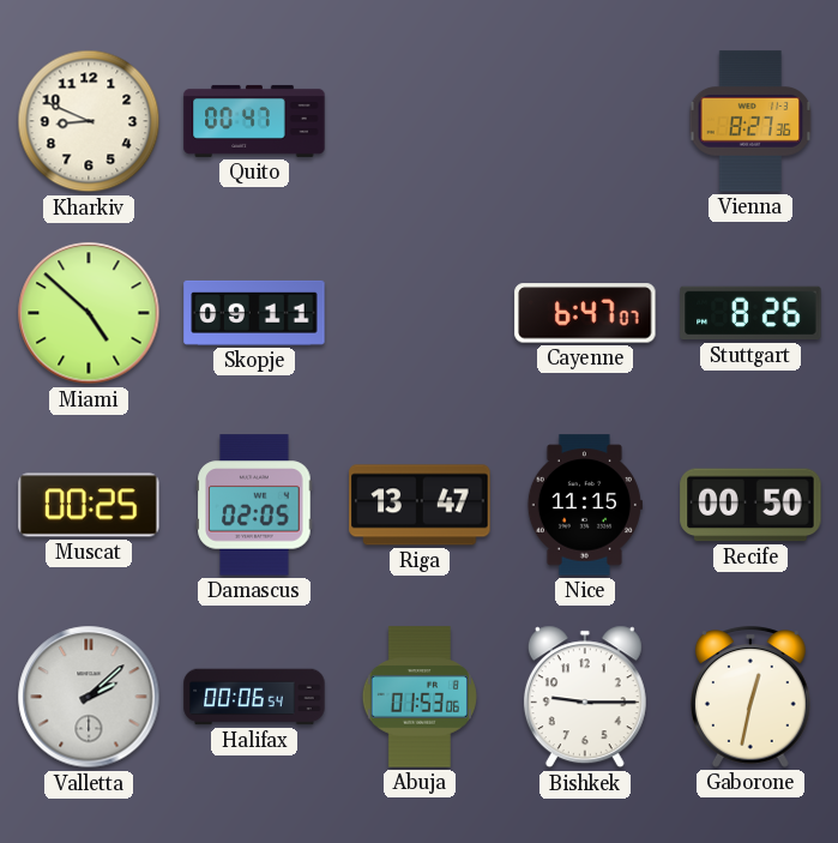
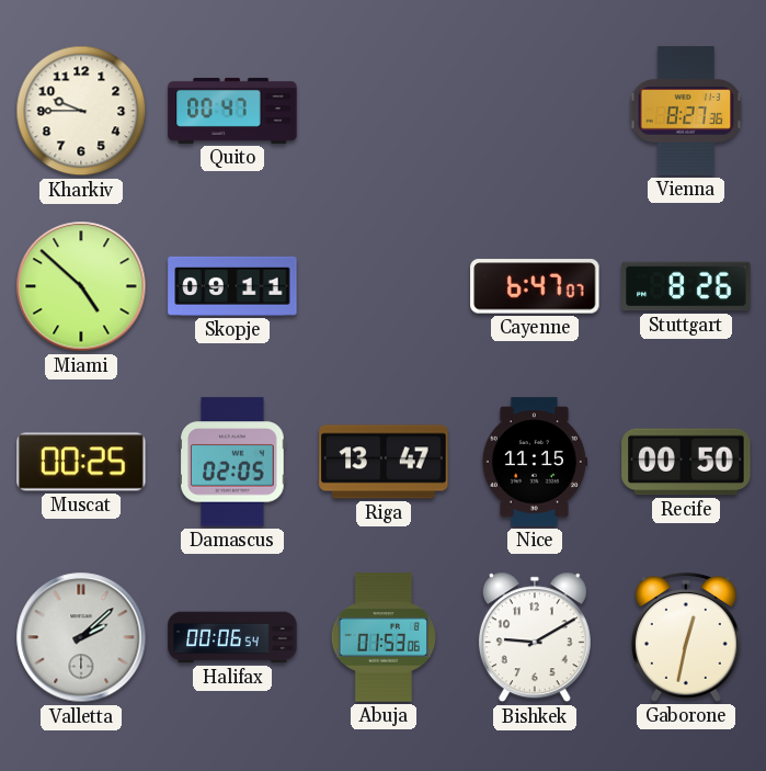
Kharkiv: 8:49 -> 9:45 (81, 111)
Bishkek: 9:15 -> 9:10 (535, 637)
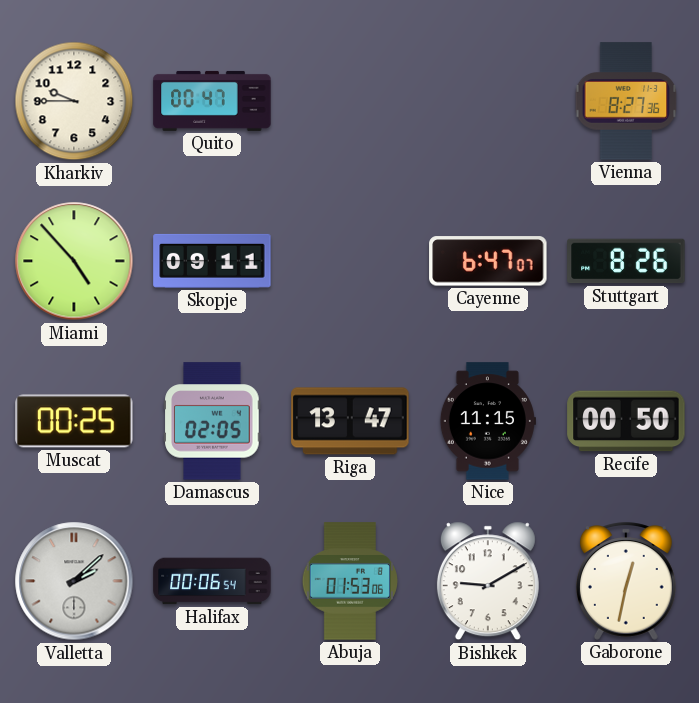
Miami: 4:52 -> 4:53 (74, 261)
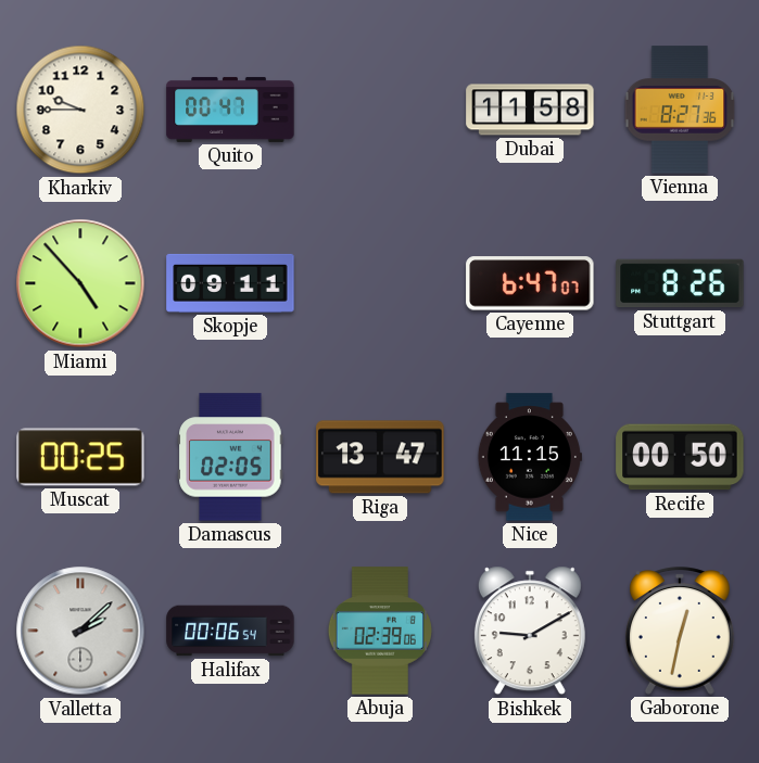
Dubai: none -> 11:58 (530, 110)
Abuja: 01:53 -> 02:39 (380, 631)
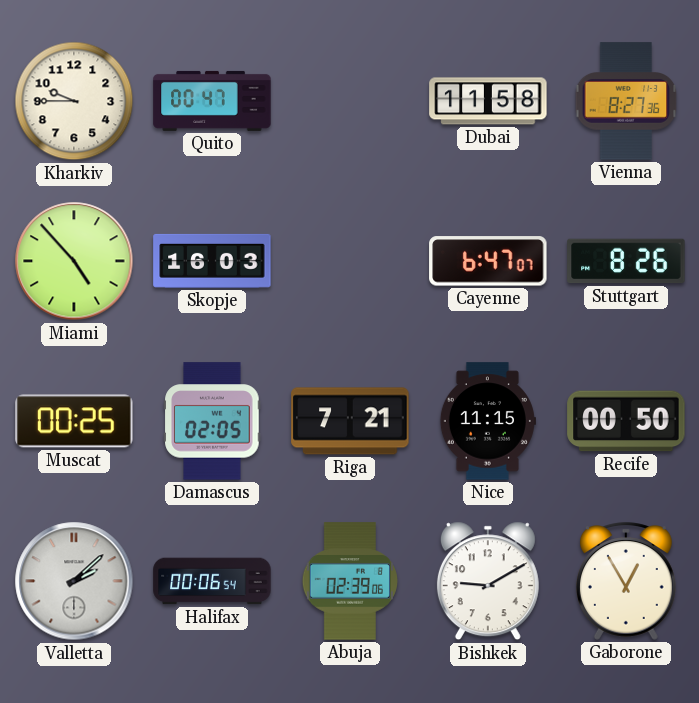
Skopje: 09:11 -> 16:03 (212, 261)
Riga: 13:47 -> 7:21 (350, 421)
Gaborone: 12:32 -> 12:55 (626, 581)
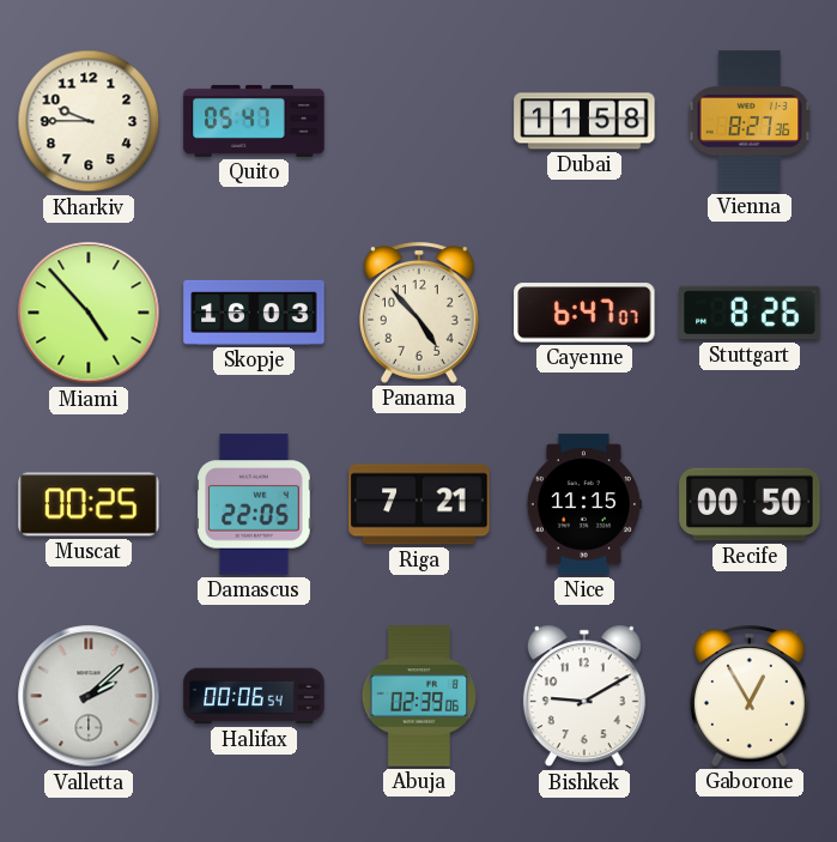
Quito: 00:47 -> 05:47 (254, 121)
Panama: none -> 4:53 (419, 313)
Damascus: 02:05 -> 22:05 (254, 504)
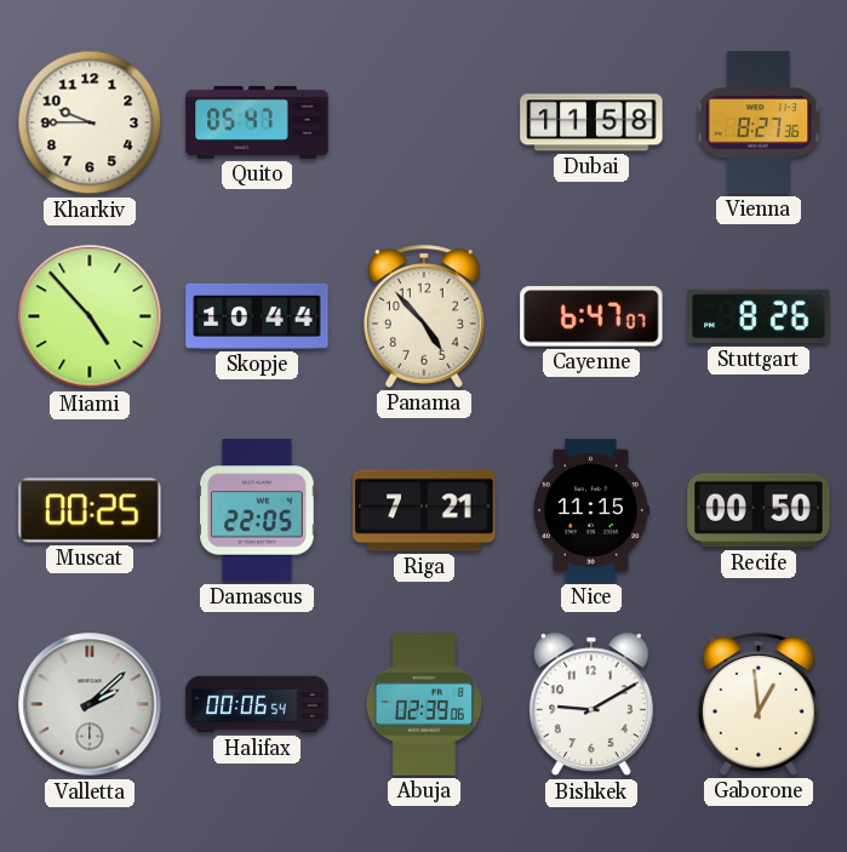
Skopje: 16:03 -> 10:44 (257, 316)
Gaborone: 12:55 -> 12:59 (759, 704)
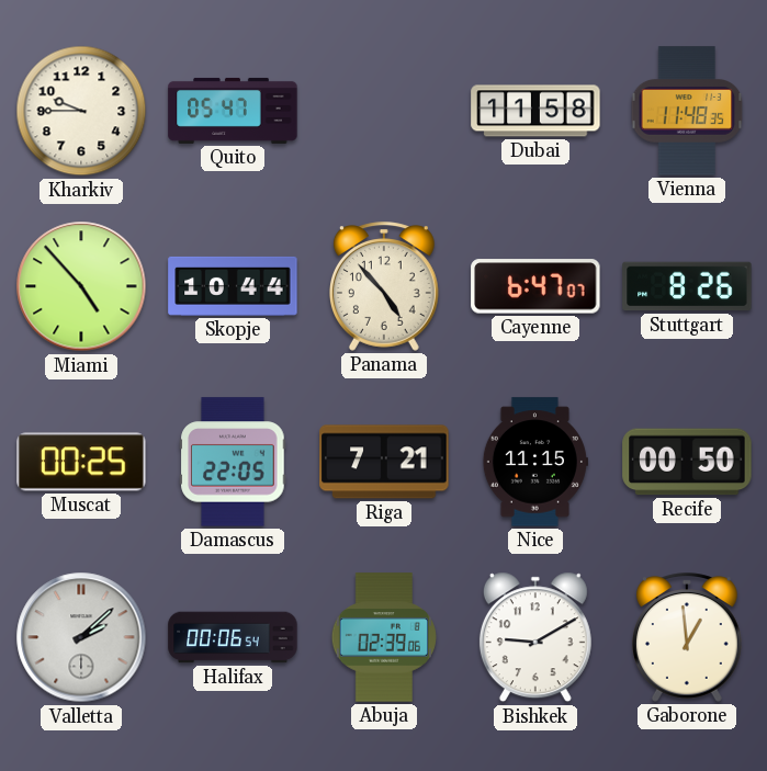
Vienna: 8:27 -> 11:48 (687, 111)
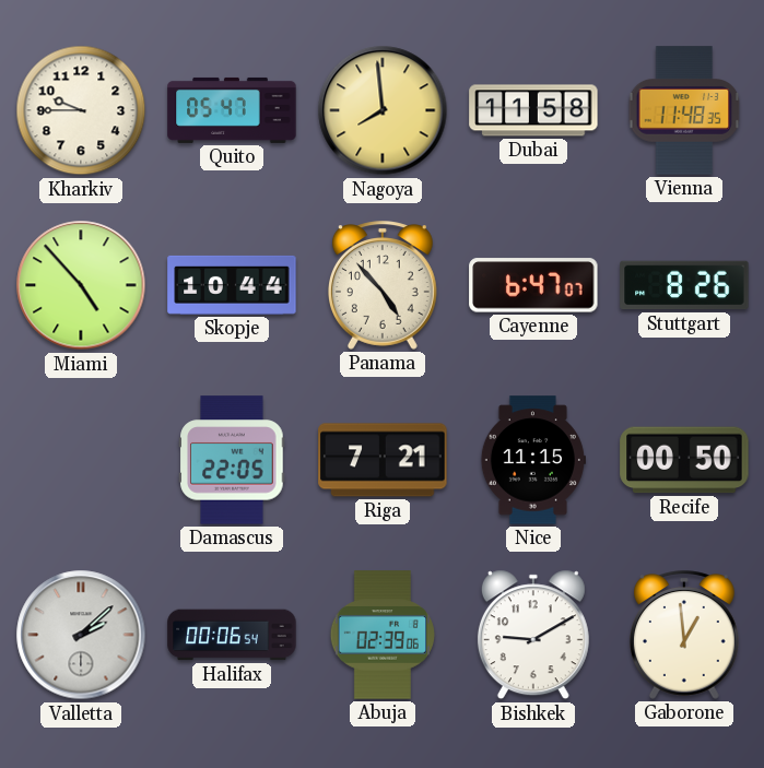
Nagoya: none -> 7:59 (383, 110)
Muscat: 00:25 -> none (81, 462)
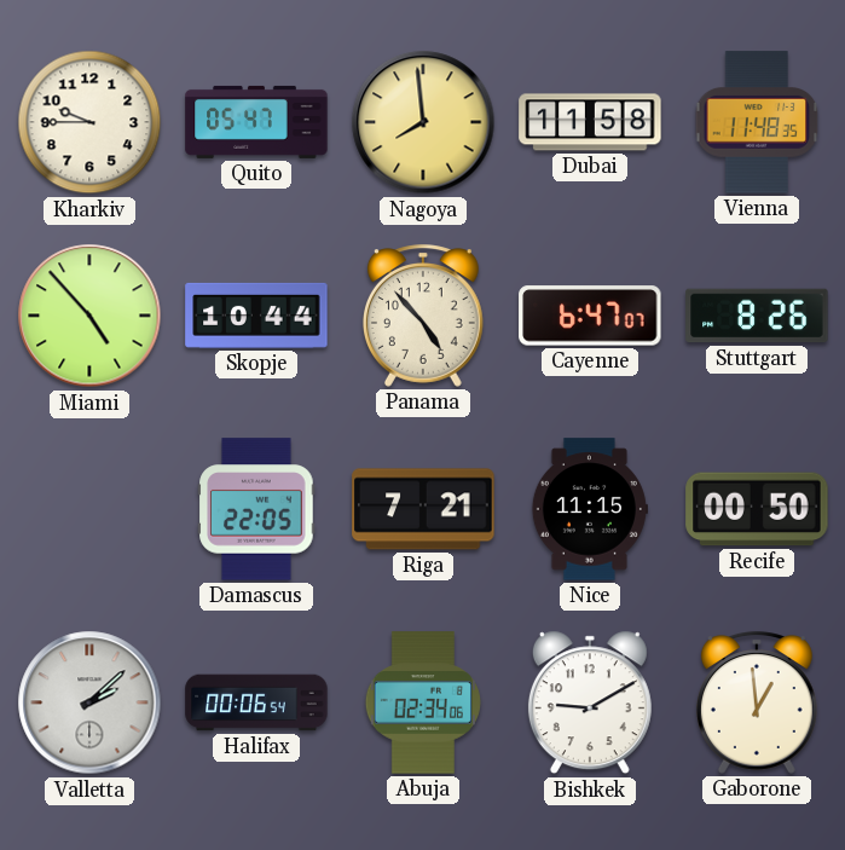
Abuja: 02:39 -> 02:34 (423, 702)
